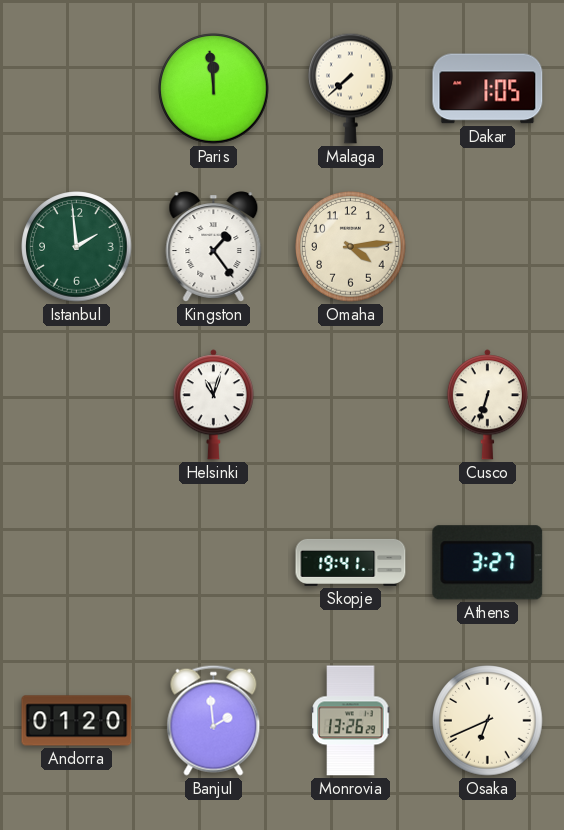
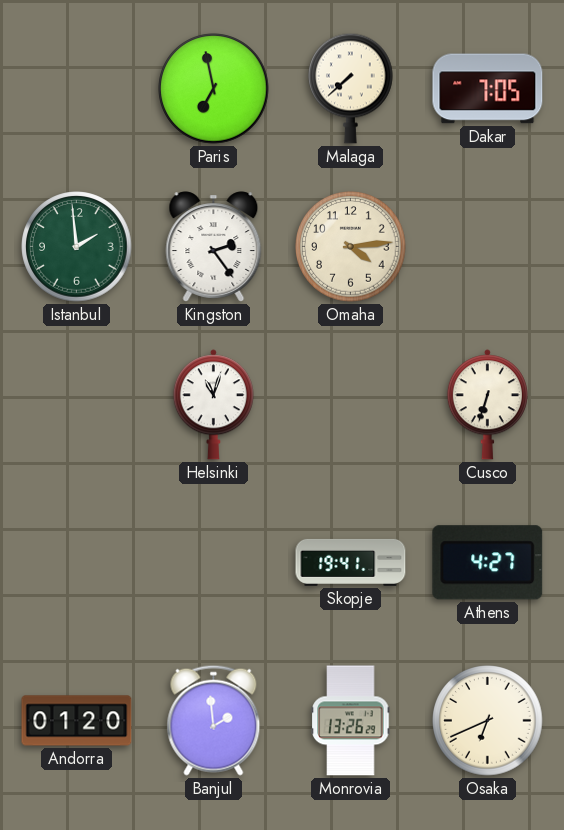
Paris: 11:59 -> 6:58 (214, 89)
Dakar: 1:05 -> 7:05 (488, 89)
Kingston: 1:24 -> 2:24 (214, 247)
Athens: 3:27 -> 4:27 (488, 563)
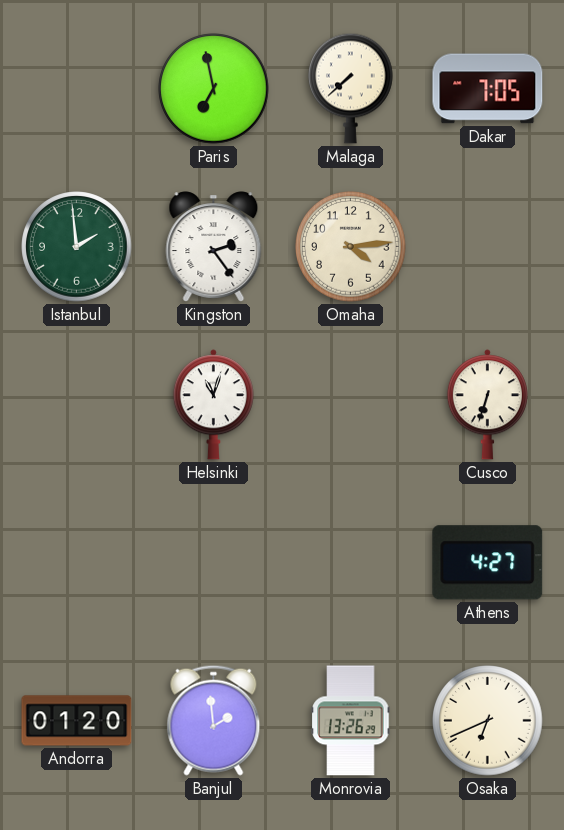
Skopje: 19:41 -> none (351, 562)
